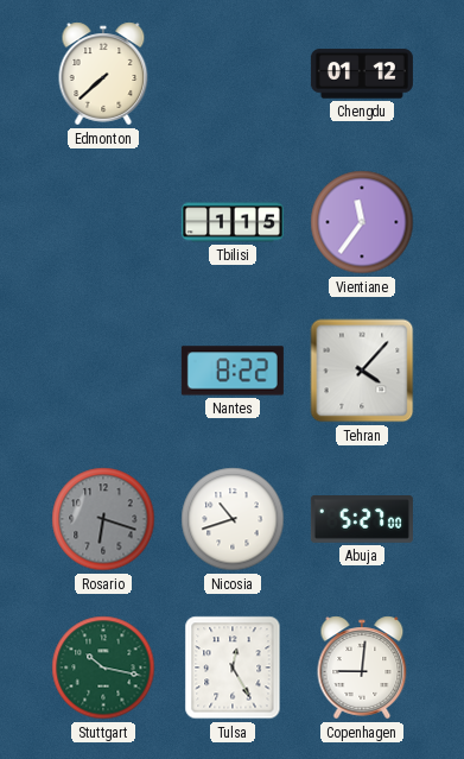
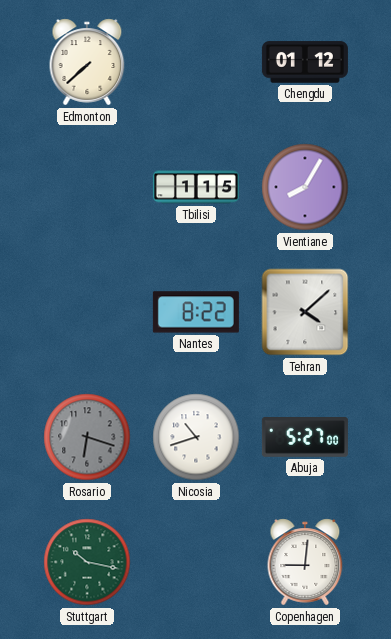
Vientiane: 11:36 -> 8:05 (305, 187)
Tehran: 4:07 -> 4:08 (305, 312)
Tulsa: 12:25 -> none (233, 668)
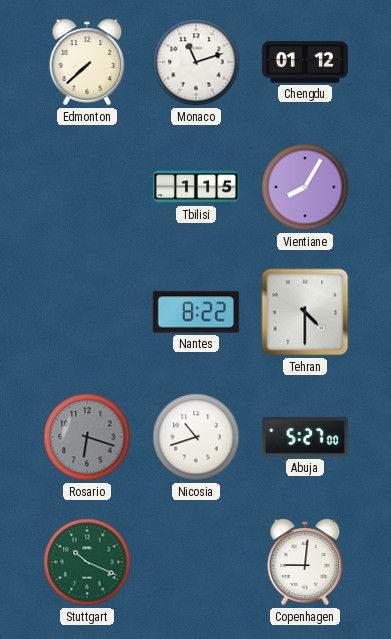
Monaco: none -> 11:12 (196, 62)
Tehran: 4:08 -> 4:30 (305, 312)
Stuttgart: 10:17 -> 10:19 (87, 562)
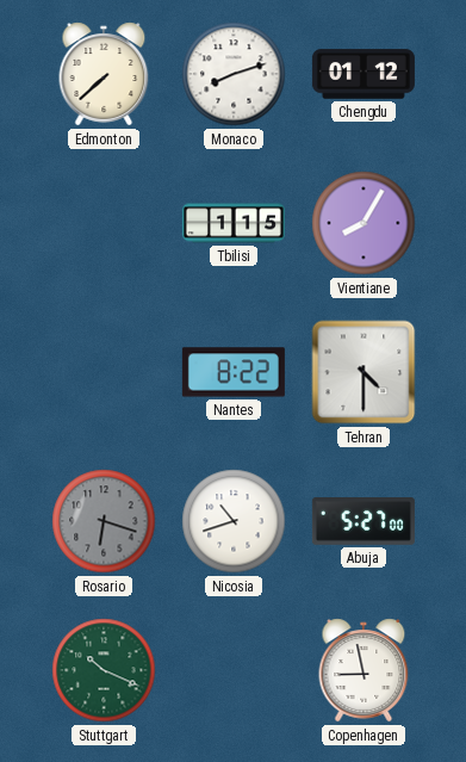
Monaco: 11:12 -> 8:12 (234, 74)
Copenhagen: 9:01 -> 8:58 (364, 670)
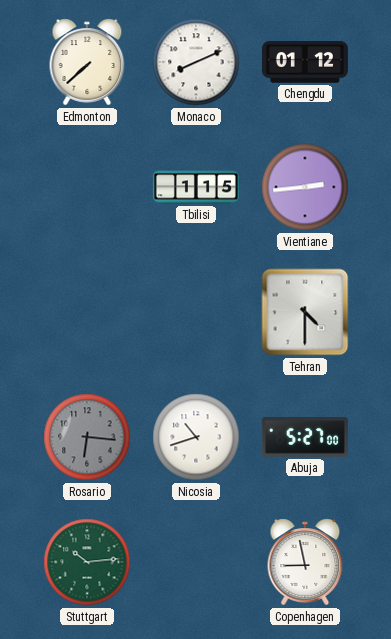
Monaco: 8:12 -> 8:11 (196, 62)
Vientiane: 8:05 -> 2:44 (305, 187)
Nantes: 8:22 -> none (234, 372)
Rosario: 6:18 -> 6:16 (87, 437)
Stuttgart: 10:19 -> 10:14 (87, 562)
